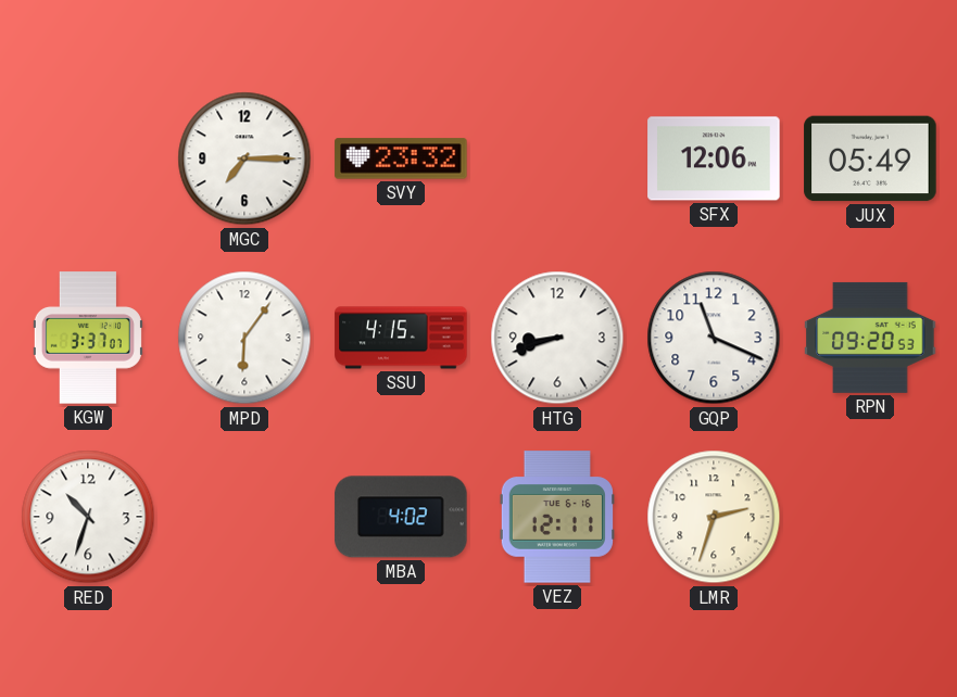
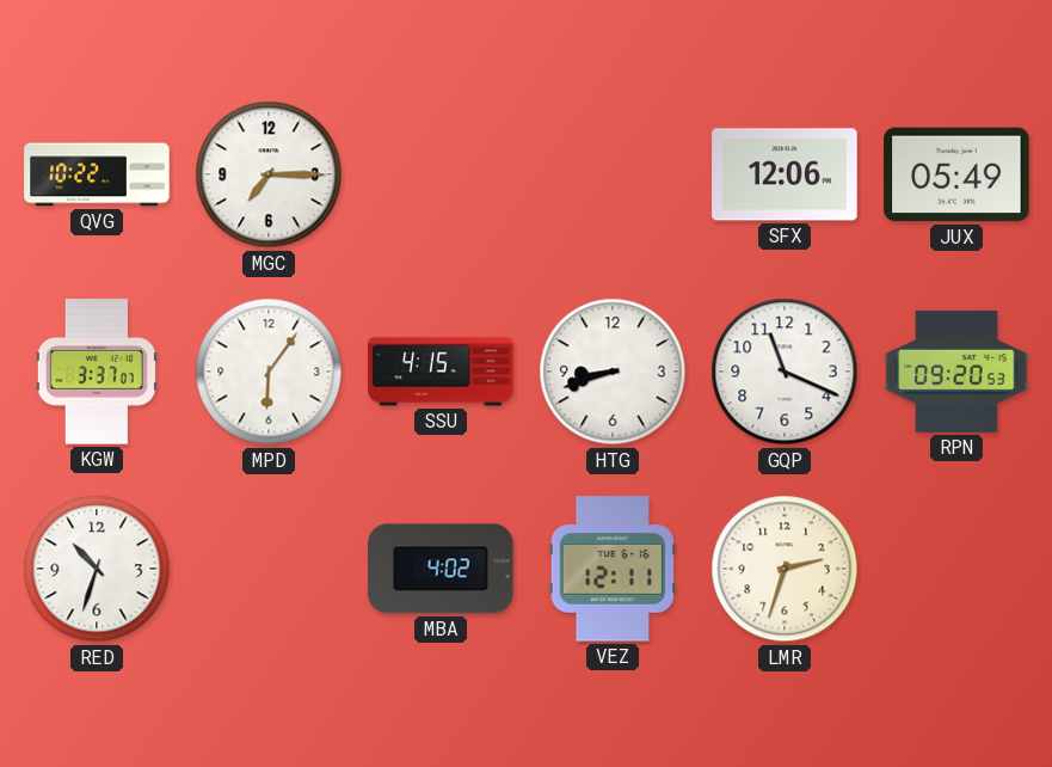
QVG: none -> 10:22 (97, 174)
SVY: 23:32 -> none (401, 159)
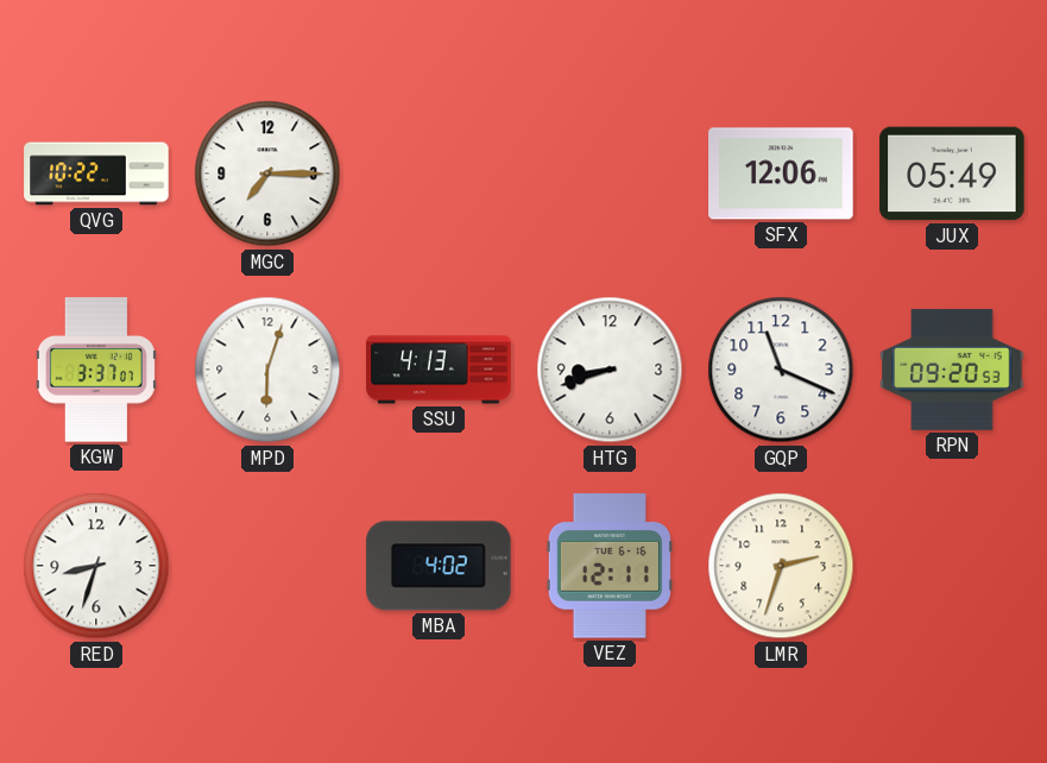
MPD: 6:06 -> 6:03 (267, 370)
SSU: 4:15 -> 4:13 (439, 370)
RED: 10:33 -> 8:33 (96, 566)
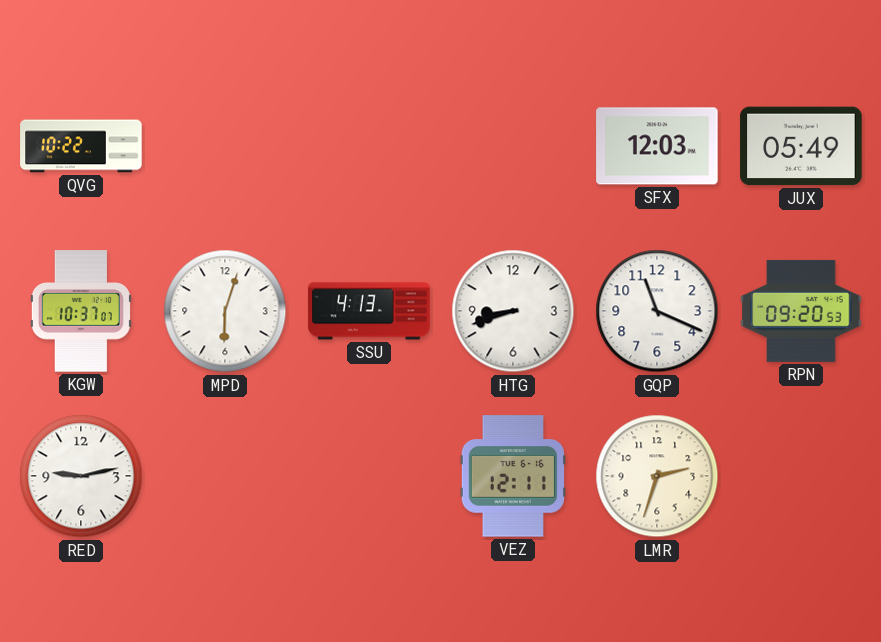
MGC: 7:15 -> none (267, 174)
SFX: 12:06 -> 12:03 (657, 146)
KGW: 3:37 -> 10:37 (81, 311)
RED: 8:33 -> 9:13 (81, 476)
MBA: 4:02 -> none (439, 566)
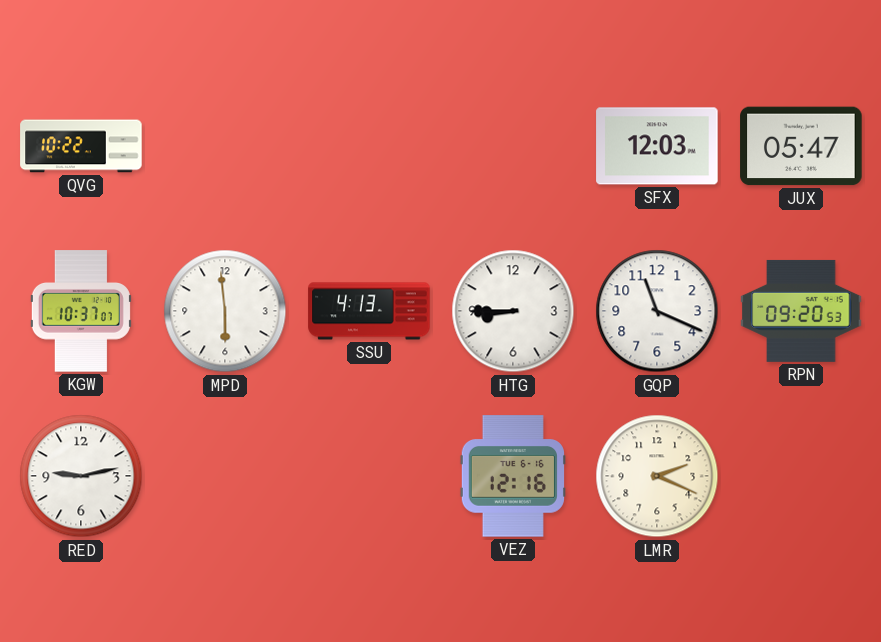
JUX: 05:49 -> 05:47 (801, 146)
MPD: 6:03 -> 5:59 (225, 311)
HTG: 8:42 -> 8:45 (513, 311)
VEZ: 12:11 -> 12:16 (512, 476)
LMR: 2:33 -> 2:19 (657, 476)
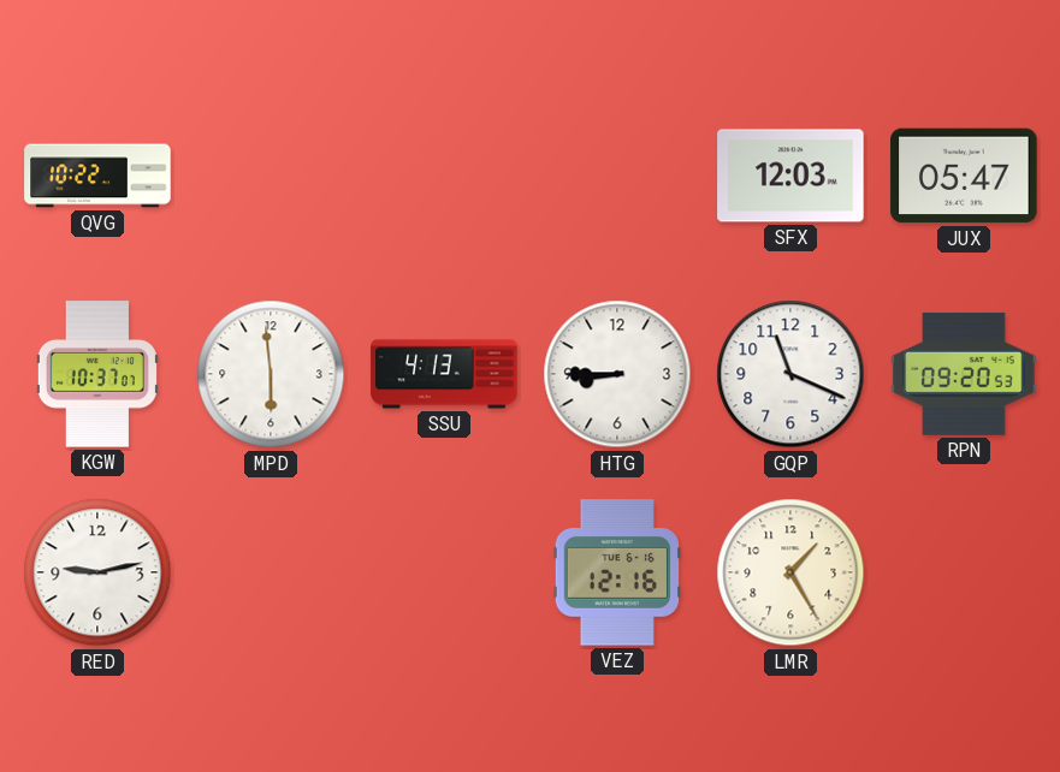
LMR: 2:19 -> 1:25 (790, 572)
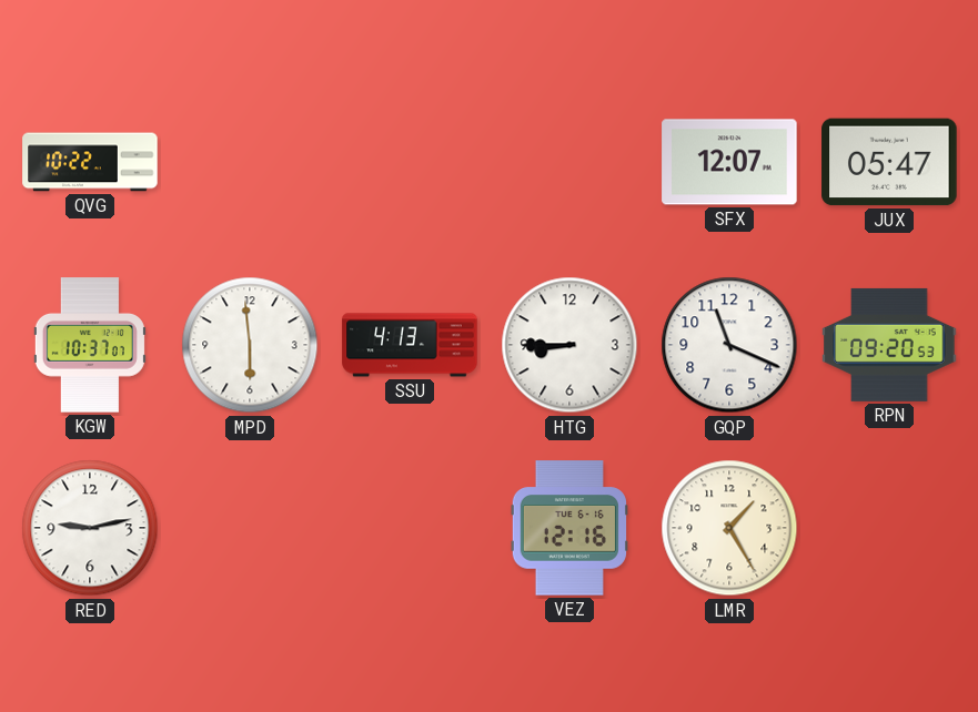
SFX: 12:03 -> 12:07 (729, 162)
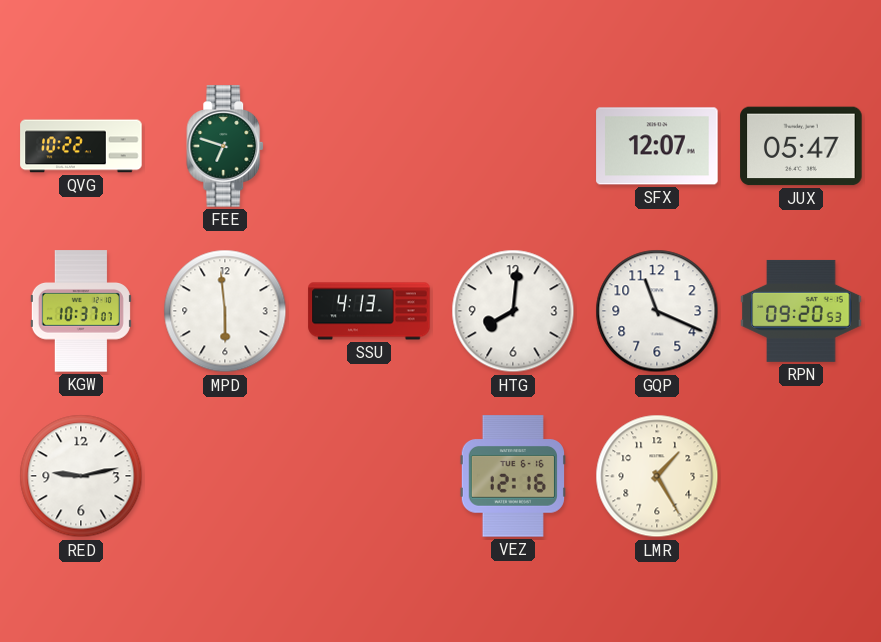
FEE: none -> 6:48 (226, 146)
HTG: 8:45 -> 8:01 (513, 311)
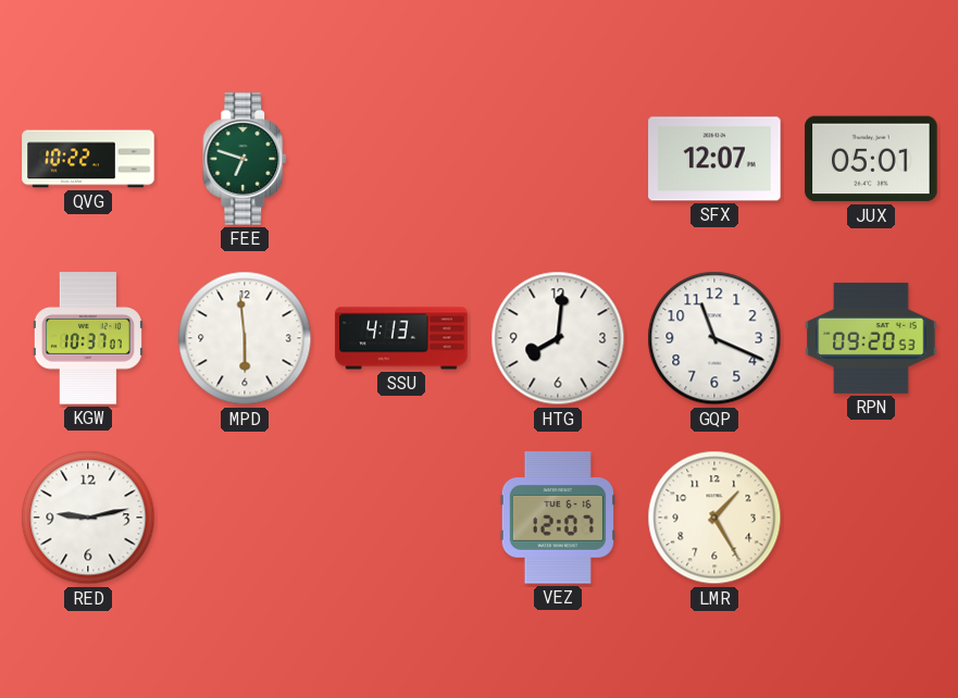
JUX: 05:47 -> 05:01 (871, 159)
VEZ: 12:16 -> 12:07 (557, 518)
